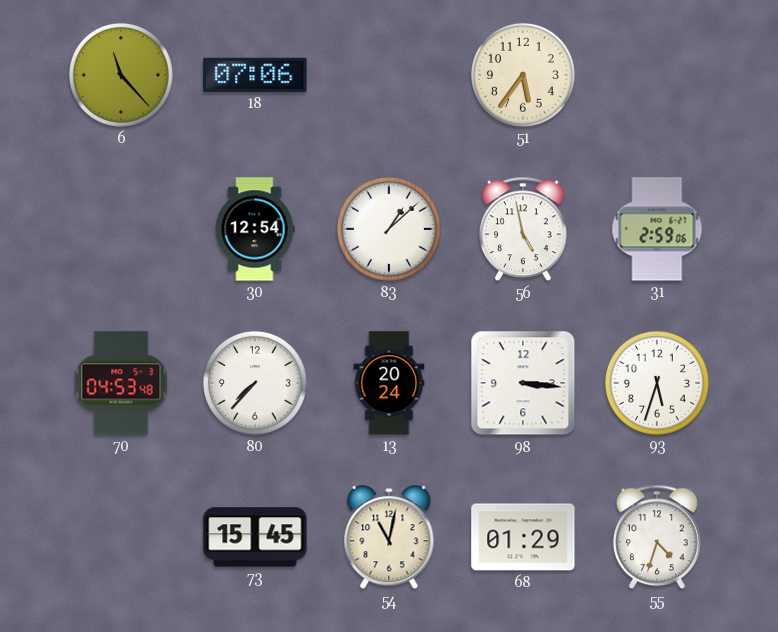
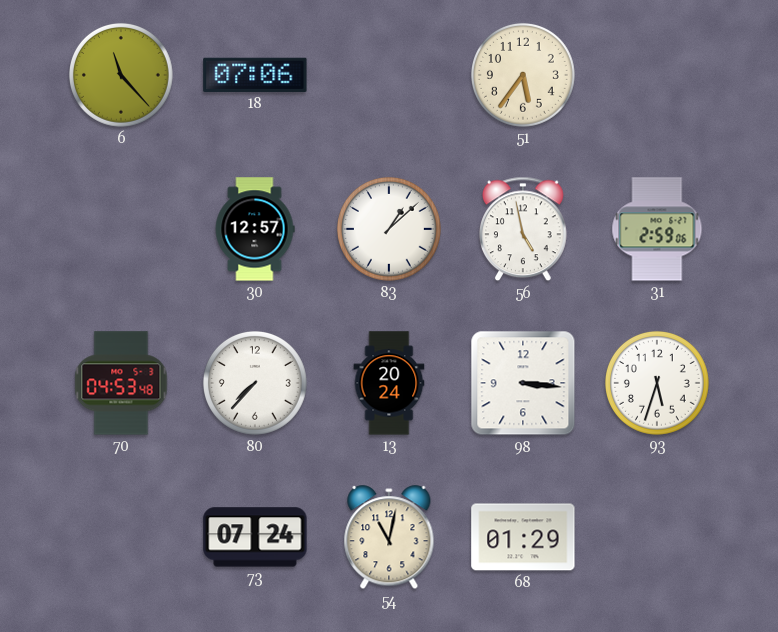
30: 12:54 -> 12:57 (255, 229)
73: 15:45 -> 07:24 (255, 537)
55: 4:33 -> none (657, 537)
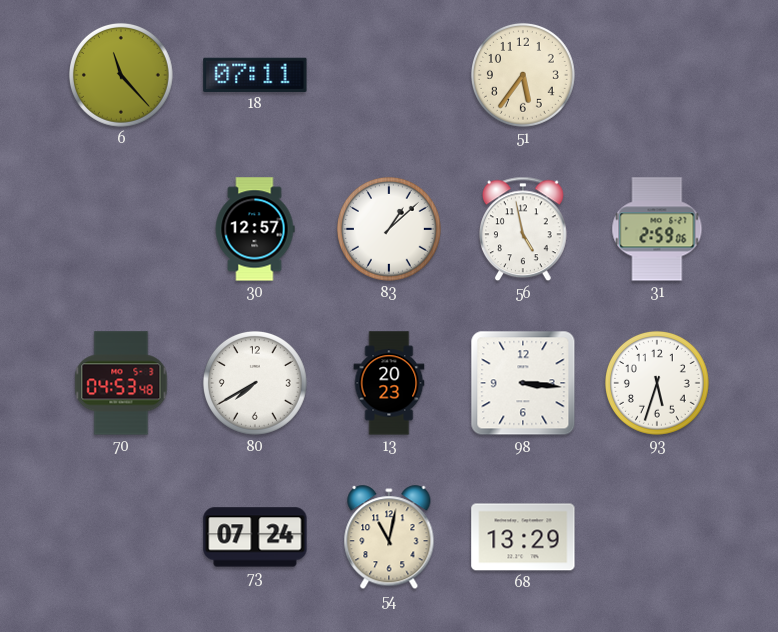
18: 07:06 -> 07:11 (255, 75)
80: 7:37 -> 7:40 (255, 383)
13: 20:24 -> 20:23 (389, 383)
68: 01:29 -> 13:29 (523, 537)
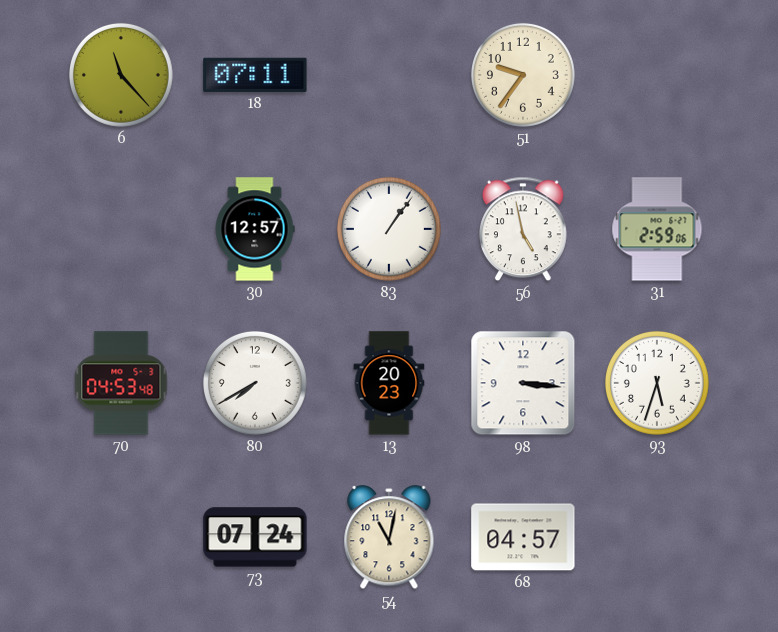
51: 5:36 -> 9:36 (523, 75)
83: 1:08 -> 1:06 (389, 229)
68: 13:29 -> 04:57 (523, 537)
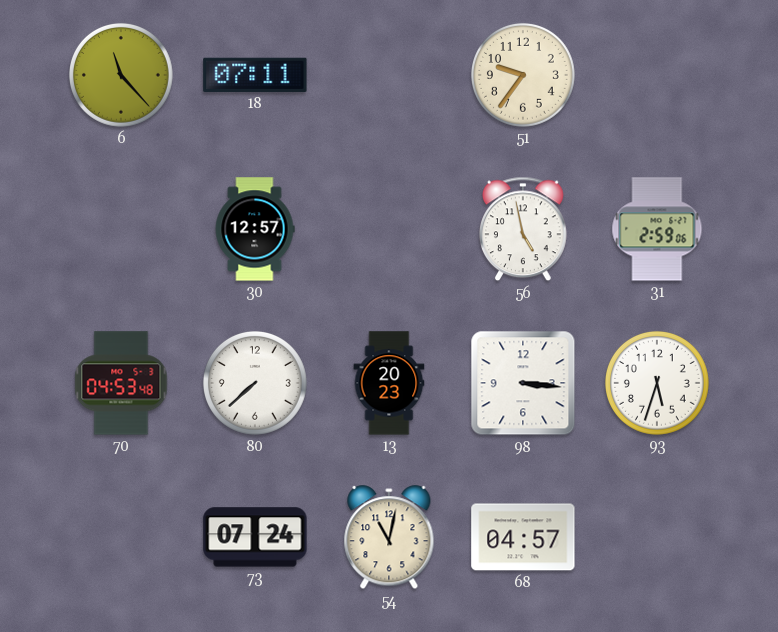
83: 1:06 -> none (389, 229)
80: 7:40 -> 7:38 (255, 383)
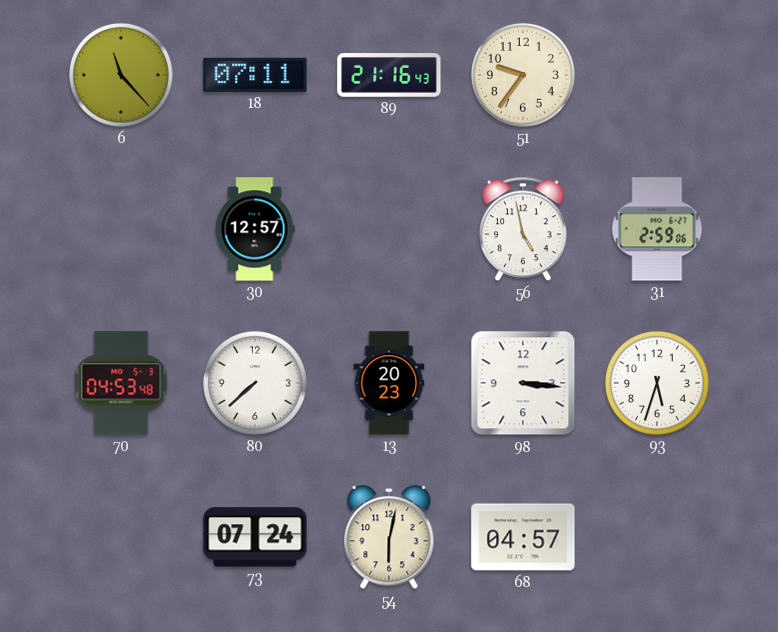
89: none -> 21:16 (389, 75)
54: 11:02 -> 6:02 (389, 538)
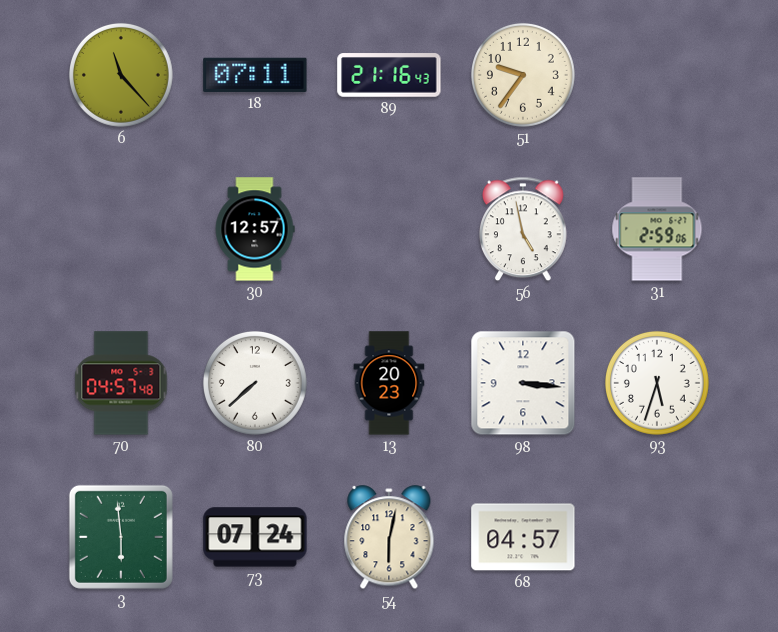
70: 04:53 -> 04:57 (121, 383)
3: none -> 5:59 (121, 537)
